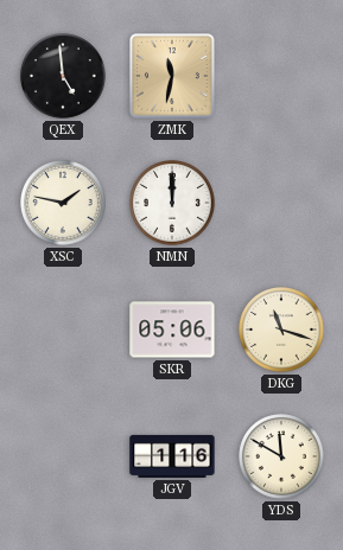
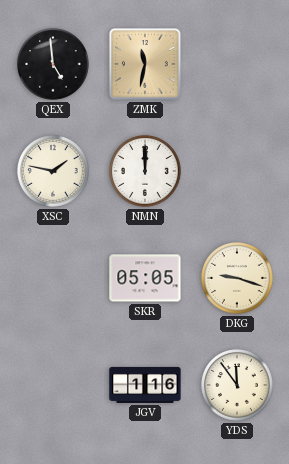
SKR: 05:06 -> 05:05 (145, 278)
DKG: 11:18 -> 9:18 (237, 278)
YDS: 11:50 -> 11:54 (237, 385)
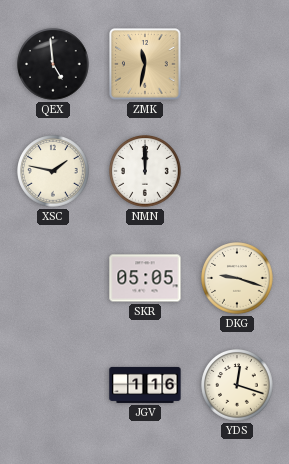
YDS: 11:54 -> 12:18 (237, 385)
